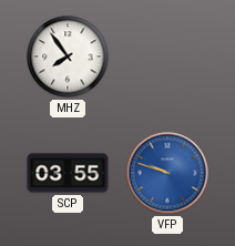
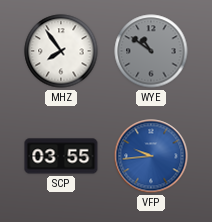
WYE: none -> 10:51 (151, 51)
VFP: 9:48 -> 9:44 (151, 156)
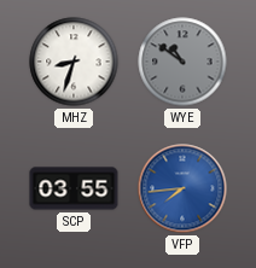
MHZ: 7:54 -> 8:33 (74, 62)
VFP: 9:44 -> 7:44 (182, 188)
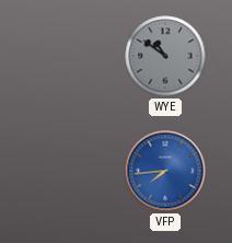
MHZ: 8:33 -> none (74, 62)
SCP: 03:55 -> none (74, 188)
